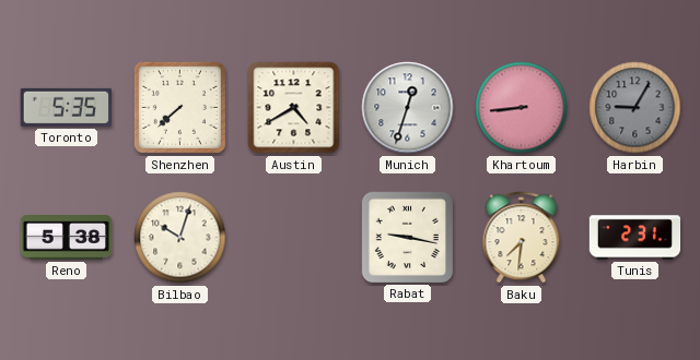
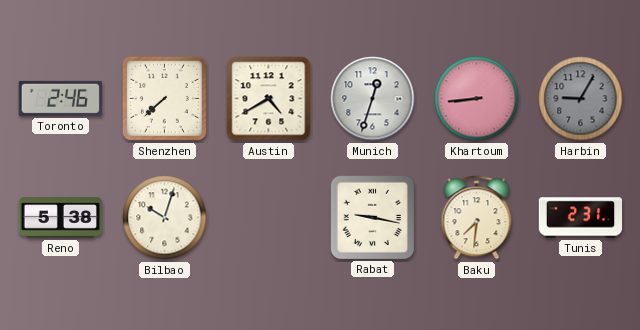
Toronto: 5:35 -> 2:46 (60, 98)
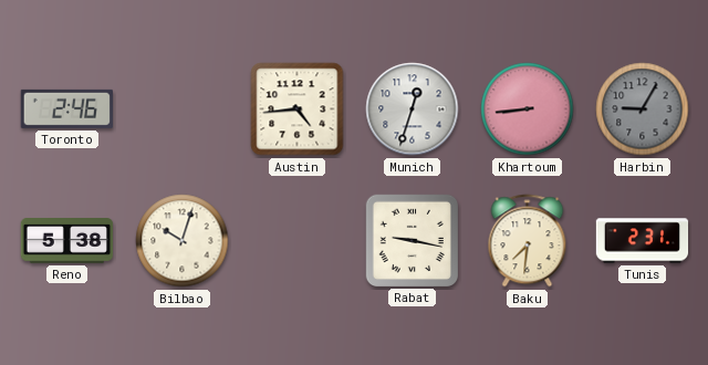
Shenzhen: 7:38 -> none (164, 98)
Austin: 4:40 -> 4:44 (298, 109)
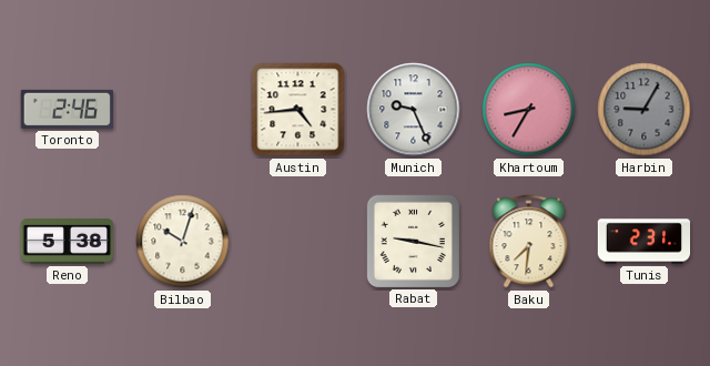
Munich: 12:33 -> 9:26 (414, 110)
Khartoum: 8:44 -> 8:35 (529, 110)
